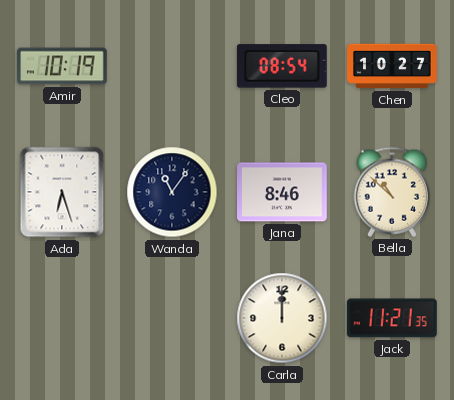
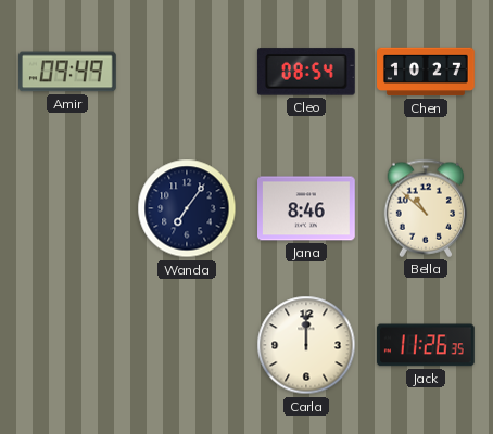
Amir: 10:19 -> 09:49 (68, 72)
Ada: 6:27 -> none (62, 192)
Wanda: 11:06 -> 7:06 (187, 208)
Jack: 11:21 -> 11:26 (426, 345)
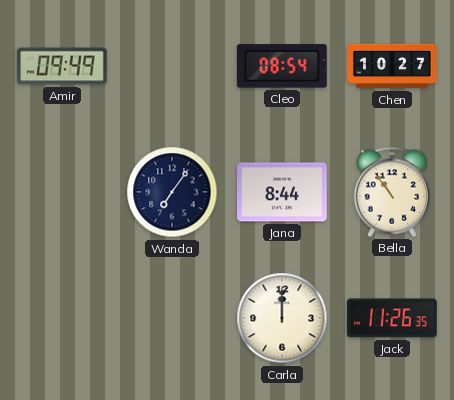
Jana: 8:46 -> 8:44 (283, 192)
Bella: 10:52 -> 10:54 (391, 192)
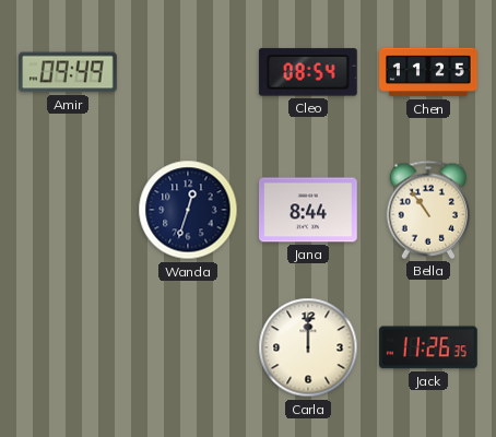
Chen: 10:27 -> 11:25 (428, 72)
Wanda: 7:06 -> 12:33 (188, 210)
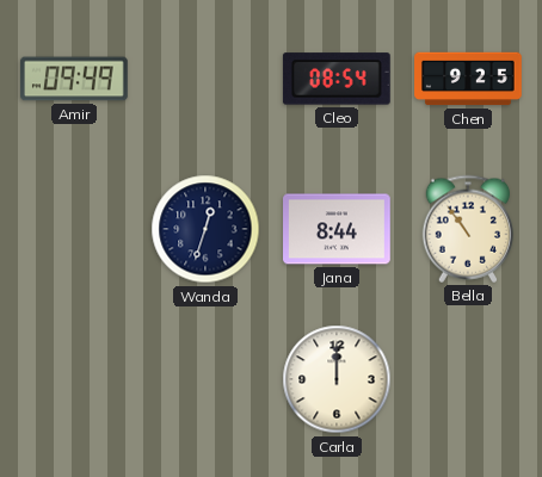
Chen: 11:25 -> 9:25 (468, 79)
Jack: 11:26 -> none (428, 347)
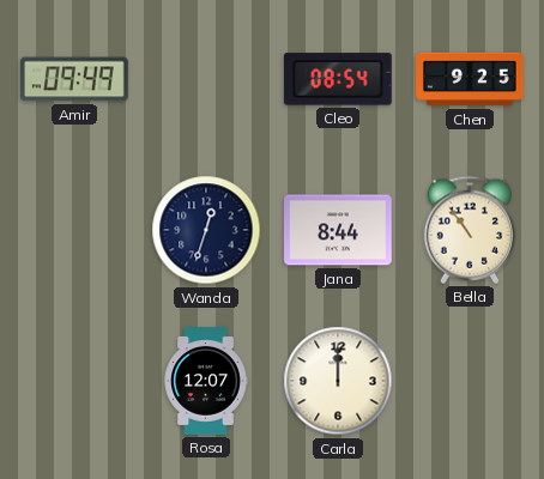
Rosa: none -> 12:07 (206, 381)
